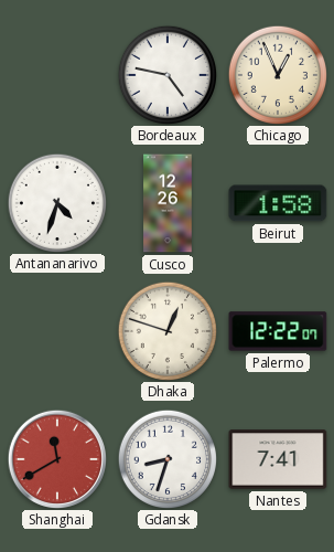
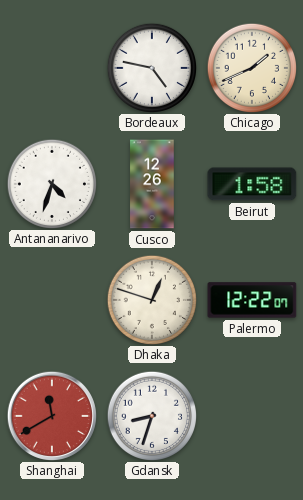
Chicago: 12:56 -> 1:41 (251, 67)
Nantes: 7:41 -> none (278, 459)
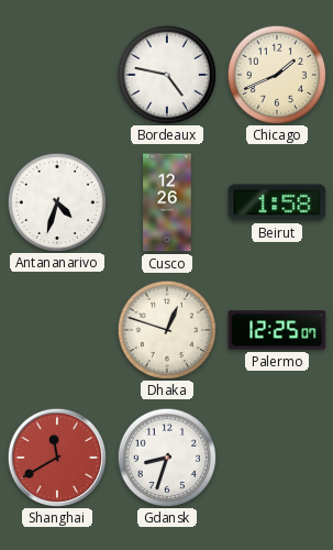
Palermo: 12:22 -> 12:25 (277, 330)
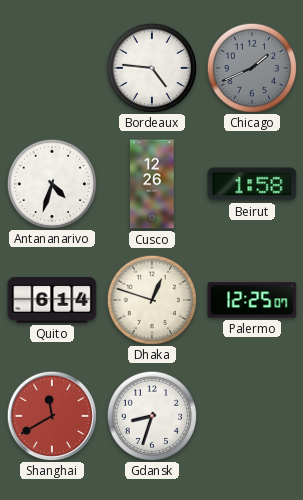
Bordeaux: 4:47 -> 4:46 (151, 67)
Chicago dial: cream -> grey (251, 67)
Quito: none -> 6:14 (52, 300)
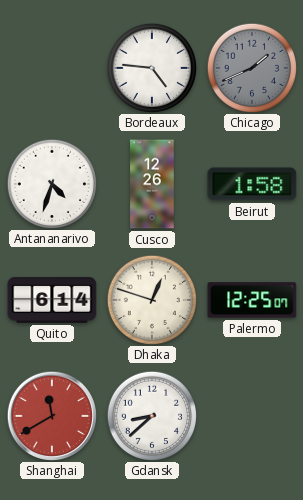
Gdansk: 8:33 -> 8:38 (151, 415)
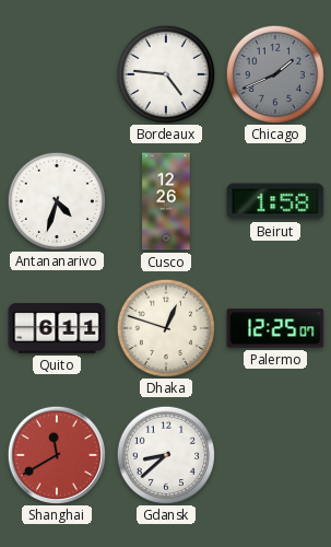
Quito: 6:14 -> 6:11 (57, 328)
